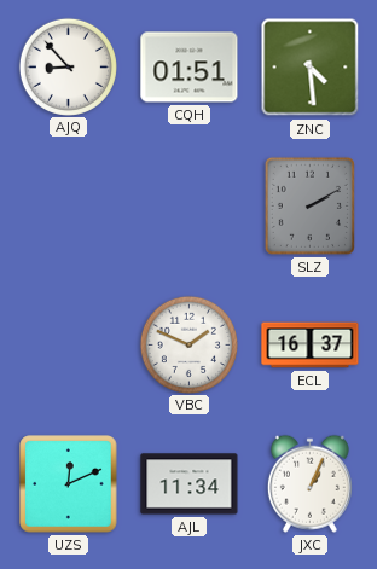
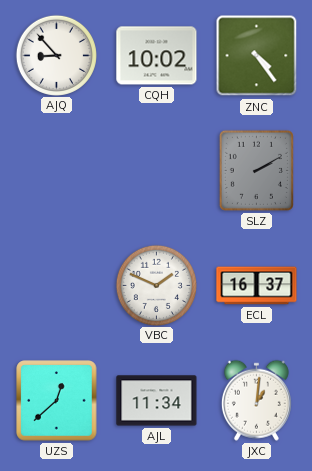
CQH: 01:51 -> 10:02 (157, 56)
ZNC: 4:29 -> 4:24 (257, 56)
UZS: 12:11 -> 12:38 (57, 401)
JXC: 1:04 -> 1:01 (256, 400)
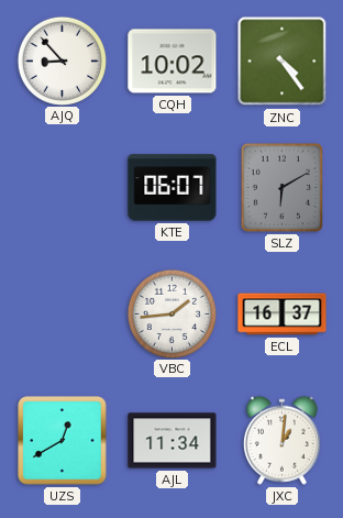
KTE: none -> 06:07 (173, 188)
SLZ: 2:10 -> 6:10 (281, 187)
VBC: 1:49 -> 1:44 (171, 313)
UZS: 12:38 -> 12:40 (63, 441)
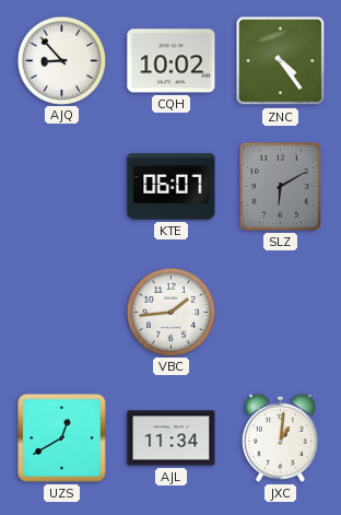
ECL: 16:37 -> none (283, 315)
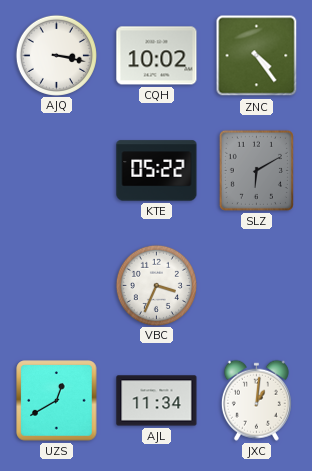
AJQ: 8:53 -> 3:17 (56, 55)
KTE: 06:07 -> 05:22 (157, 171)
VBC: 1:44 -> 3:34 (156, 285)
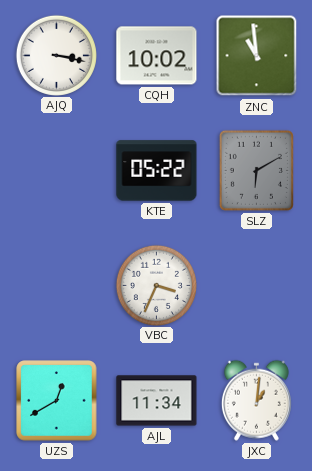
ZNC: 4:24 -> 10:59 (257, 56)
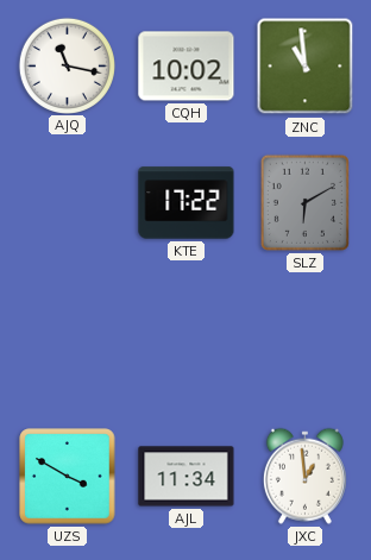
AJQ: 3:17 -> 11:17 (67, 65)
KTE: 05:22 -> 17:22 (187, 203)
VBC: 3:34 -> none (156, 285)
UZS: 12:40 -> 3:50 (68, 477)
JXC: 1:01 -> 12:59 (304, 476)
